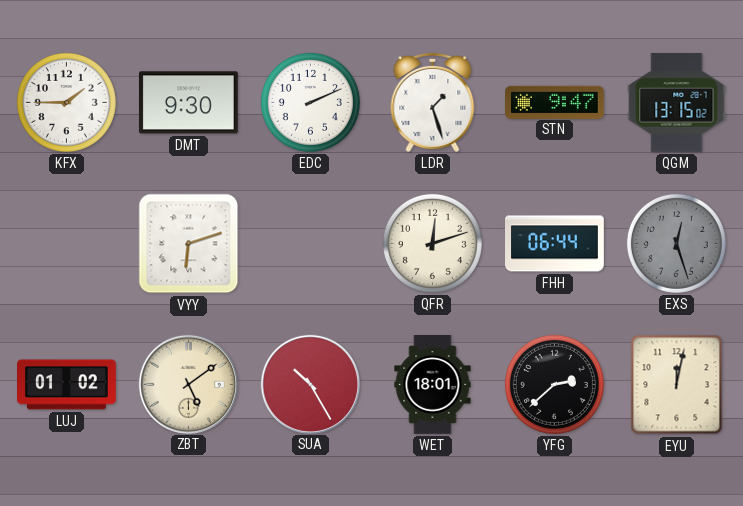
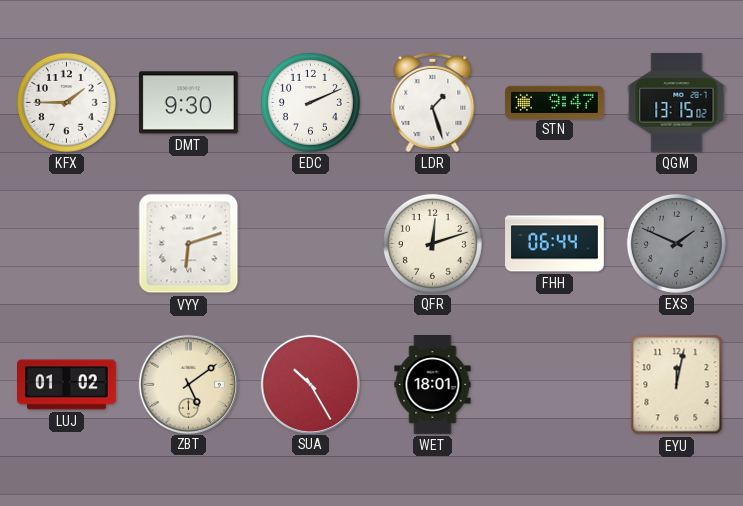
EXS: 12:27 -> 1:49 (676, 243)
YFG: 2:38 -> none (554, 384)
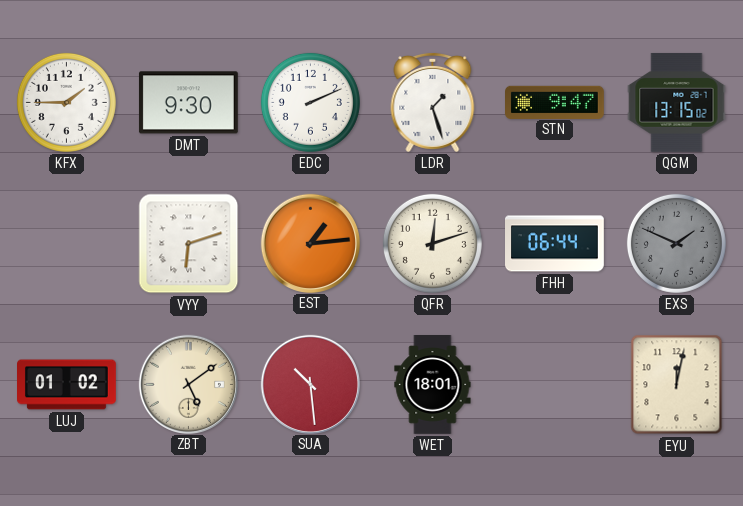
EST: none -> 1:14 (310, 243)
SUA: 10:25 -> 10:29 (310, 384)
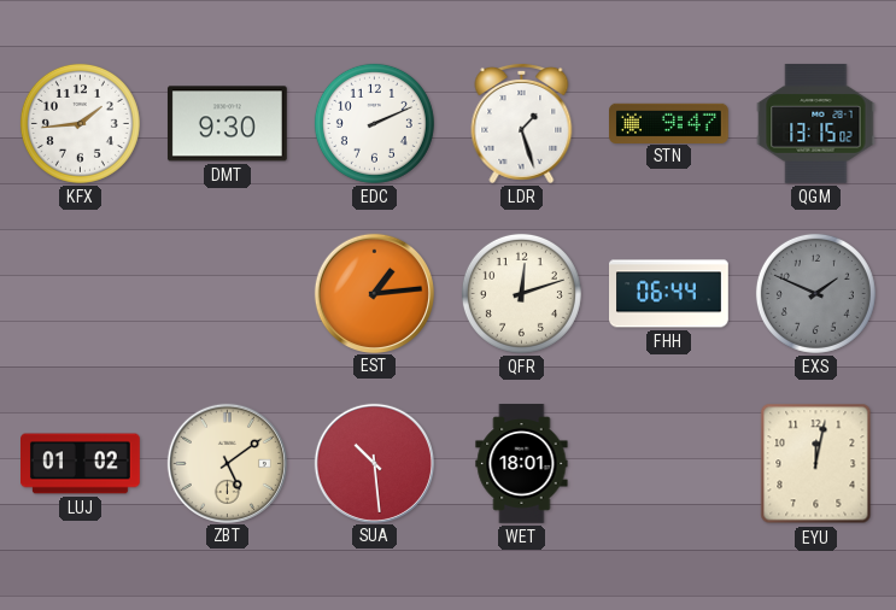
KFX: 1:45 -> 1:44 (80, 123)
VYY: 6:12 -> none (189, 244)
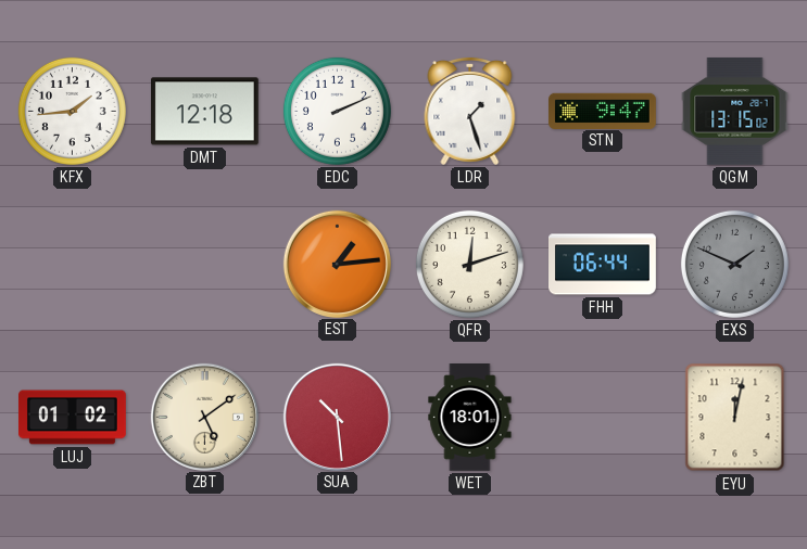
DMT: 9:30 -> 12:18 (204, 112)
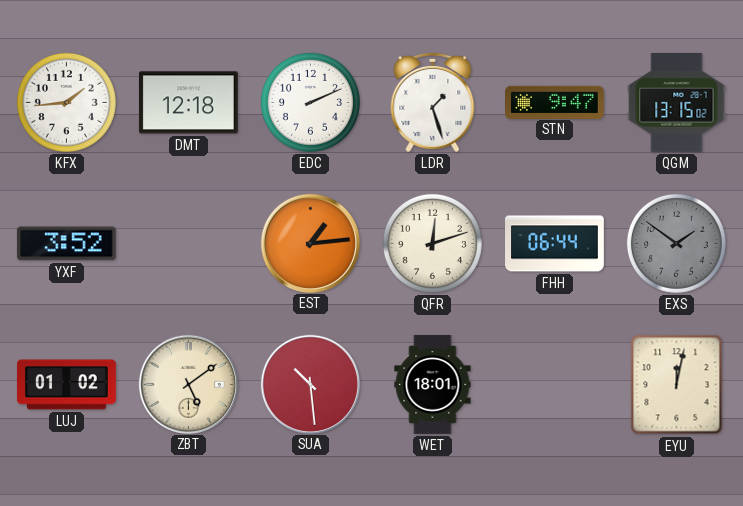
YXF: none -> 3:52 (66, 244)
EXS: 1:49 -> 1:51 (676, 243)
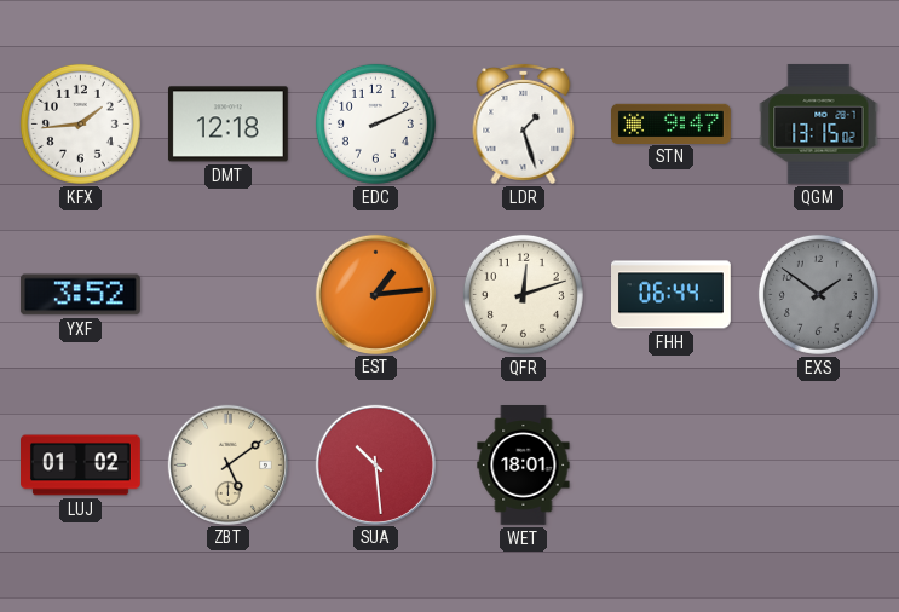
EYU: 12:02 -> none (677, 385)
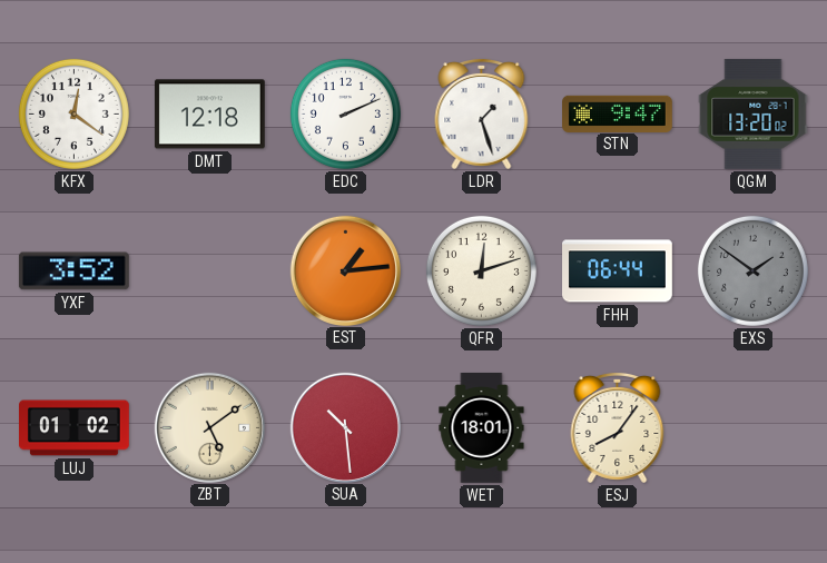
KFX: 1:44 -> 12:21 (73, 113)
QGM: 13:15 -> 13:20 (754, 115)
ESJ: none -> 8:06 (618, 427)
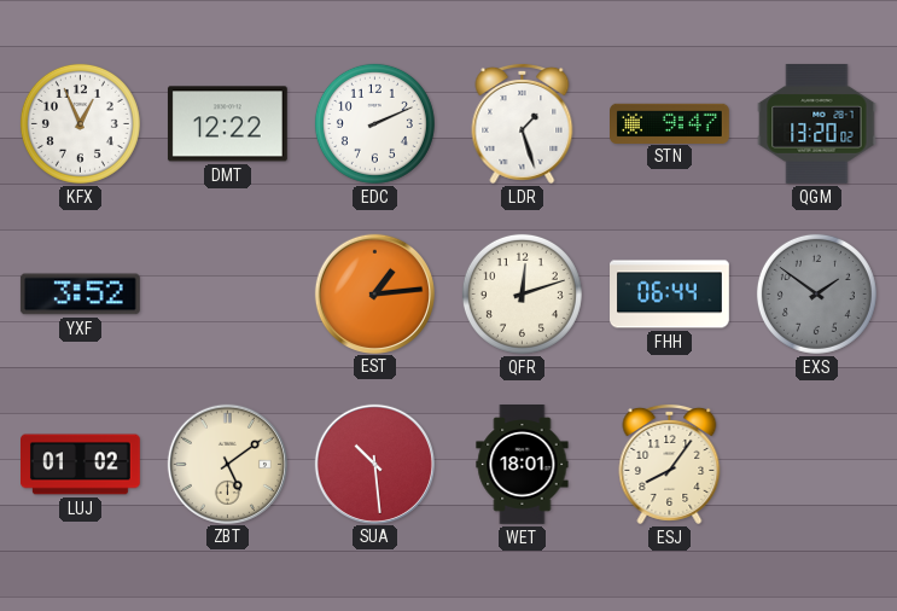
KFX: 12:21 -> 12:56 (80, 123)
DMT: 12:18 -> 12:22 (227, 124)
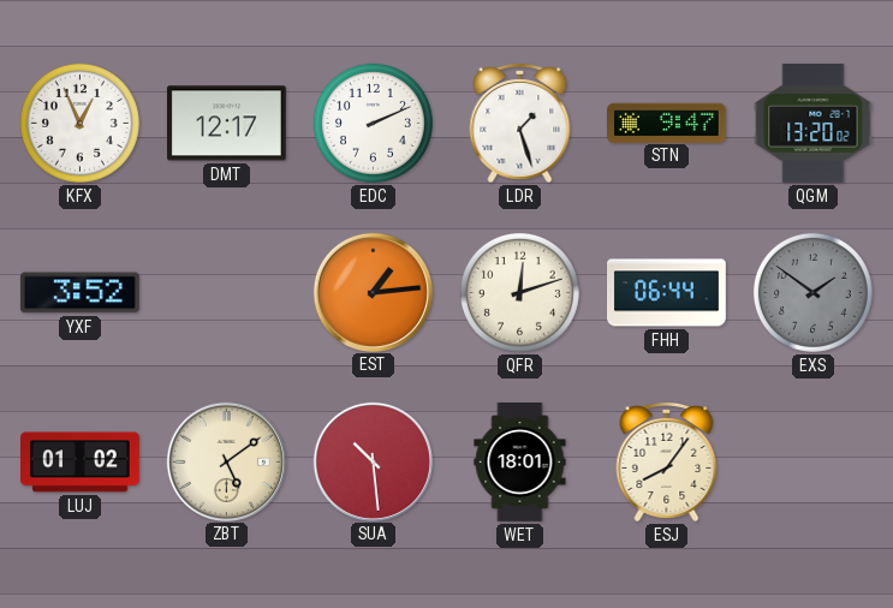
DMT: 12:22 -> 12:17 (226, 124)
